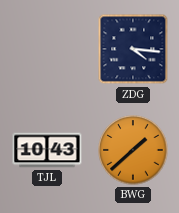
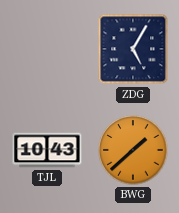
ZDG: 4:16 -> 5:05 (133, 49)
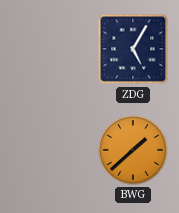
TJL: 10:43 -> none (47, 150)
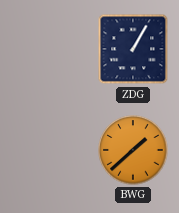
ZDG: 5:05 -> 1:05 (133, 49)
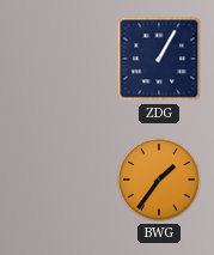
BWG: 1:38 -> 1:36 (159, 180)
